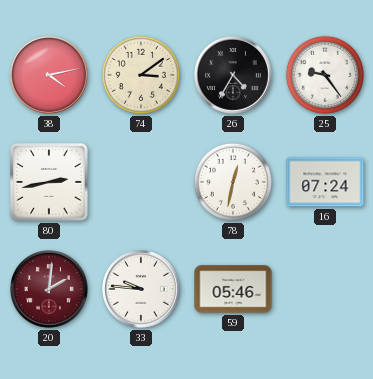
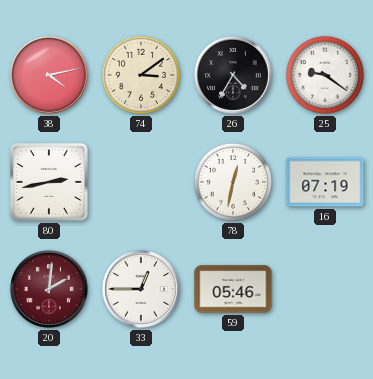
25: 9:24 -> 9:21 (325, 75)
16: 07:24 -> 07:19 (325, 182)
33: 9:46 -> 12:45 (142, 290)
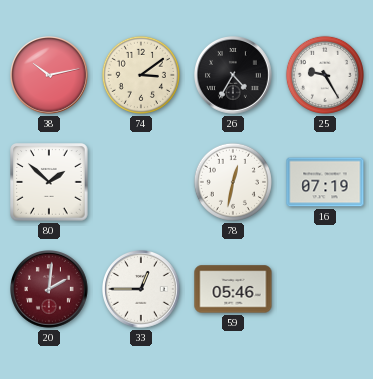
38: 4:13 -> 10:13 (50, 76)
25: 9:21 -> 9:25 (325, 75)
80: 2:43 -> 1:52 (49, 182)
